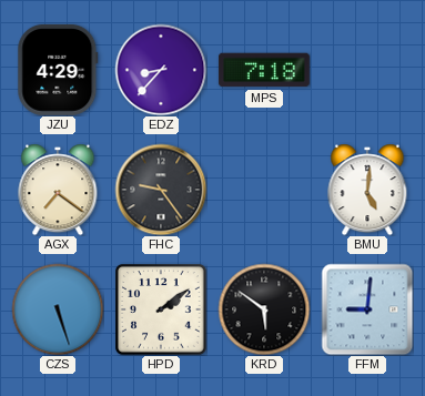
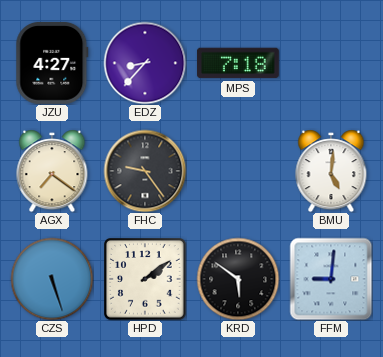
JZU: 4:29 -> 4:27 (52, 63)
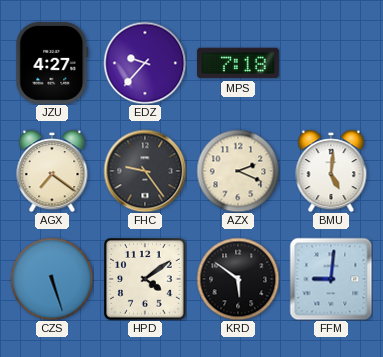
EDZ: 8:37 -> 9:37 (145, 63)
AZX: none -> 2:19 (238, 171)
HPD: 2:09 -> 4:09 (145, 279)
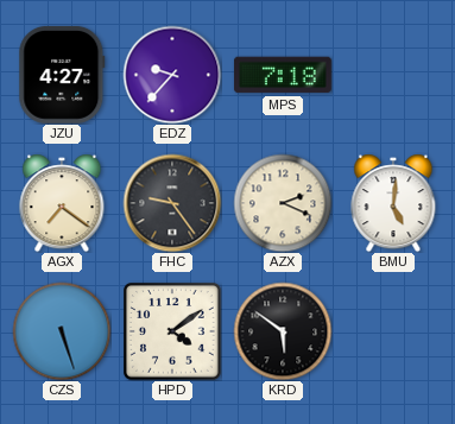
FFM: 9:01 -> none (331, 279)
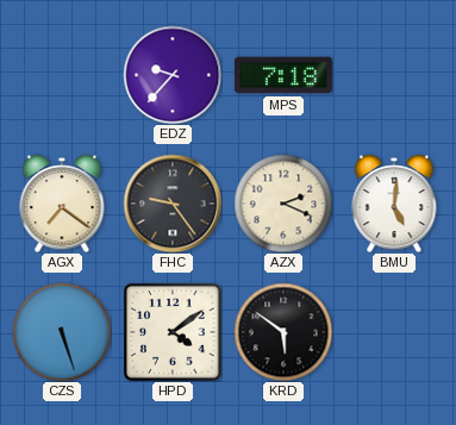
JZU: 4:27 -> none (62, 75)
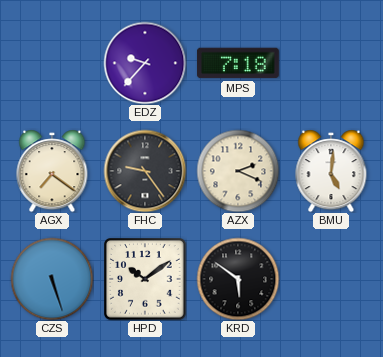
HPD: 4:09 -> 10:09 (145, 279)
